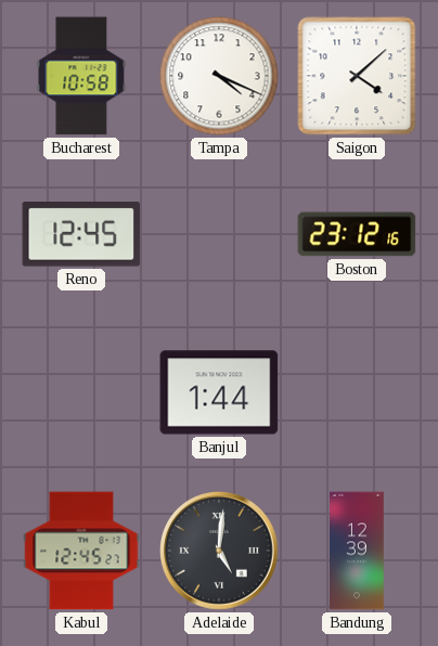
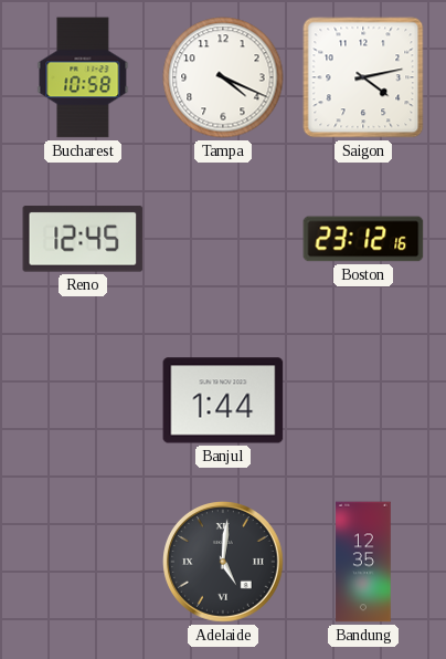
Saigon: 4:08 -> 4:13 (363, 77)
Kabul: 12:45 -> none (81, 551)
Bandung: 12:39 -> 12:35 (363, 562)
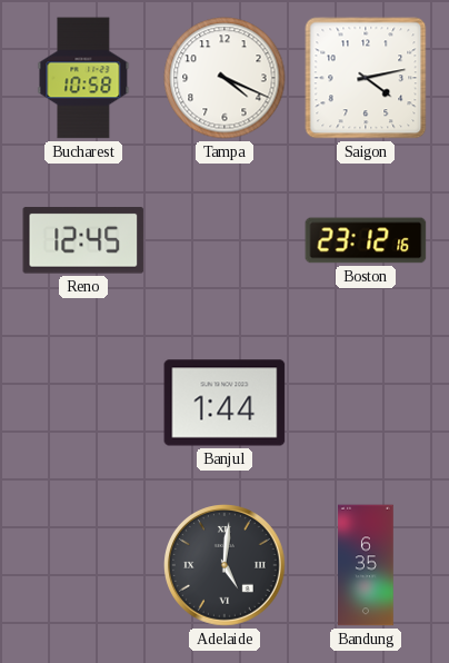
Bandung: 12:35 -> 6:35 (366, 565)
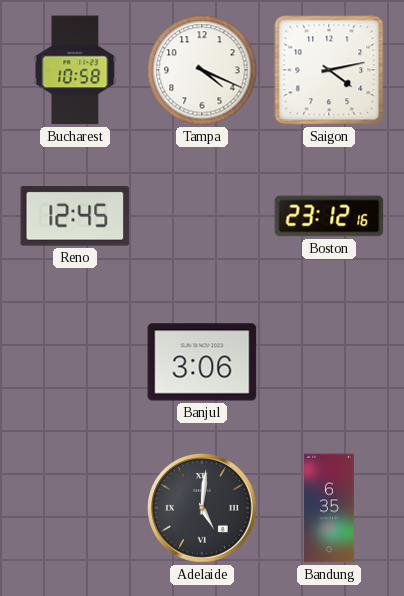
Banjul: 1:44 -> 3:06 (202, 362)
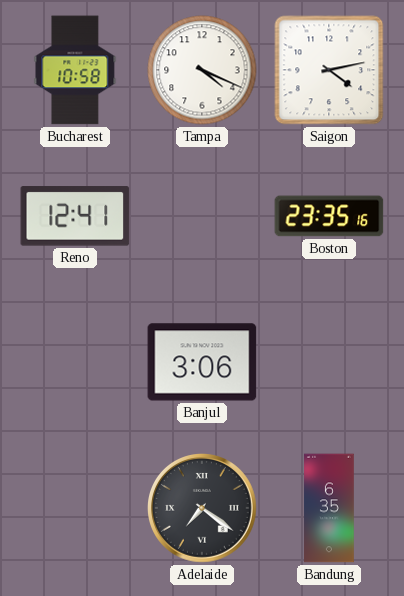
Reno: 12:45 -> 12:41 (75, 216)
Boston: 23:12 -> 23:35 (329, 216)
Adelaide: 5:01 -> 7:21 (203, 509)
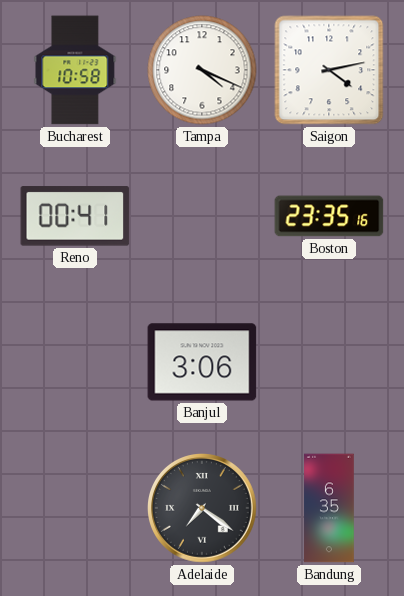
Reno: 12:41 -> 00:41 (75, 216)
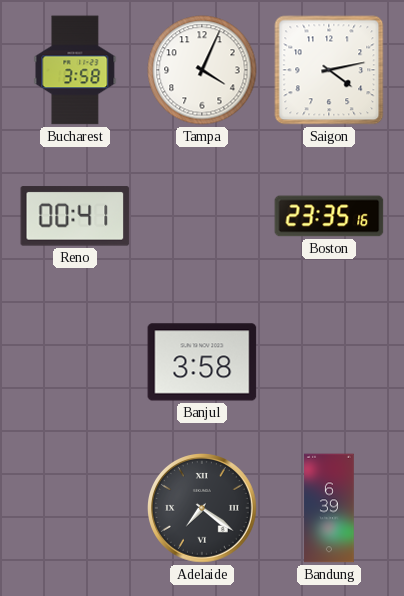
Bucharest: 10:58 -> 3:58 (75, 70)
Tampa: 4:19 -> 4:04 (202, 70)
Banjul: 3:06 -> 3:58 (202, 362)
Bandung: 6:35 -> 6:39 (329, 508)
